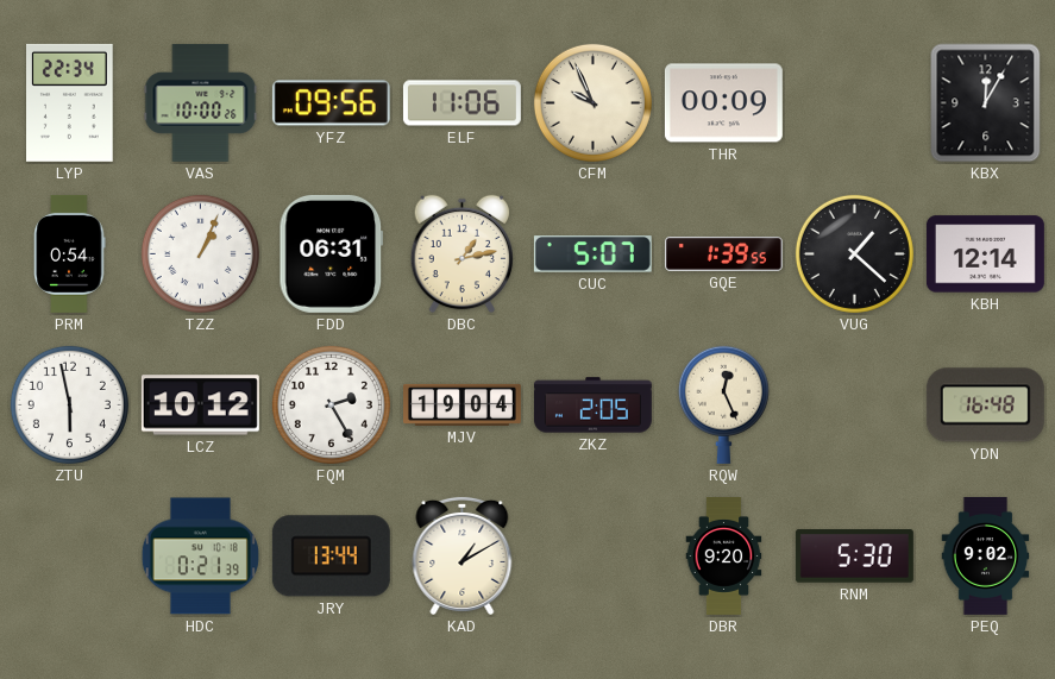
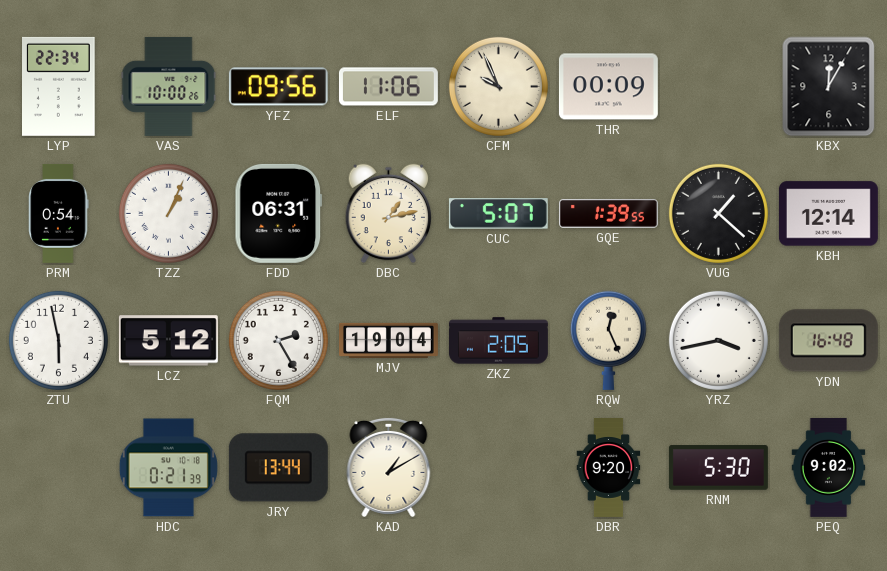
LCZ: 10:12 -> 5:12 (168, 341)
YRZ: none -> 3:43 (718, 340)
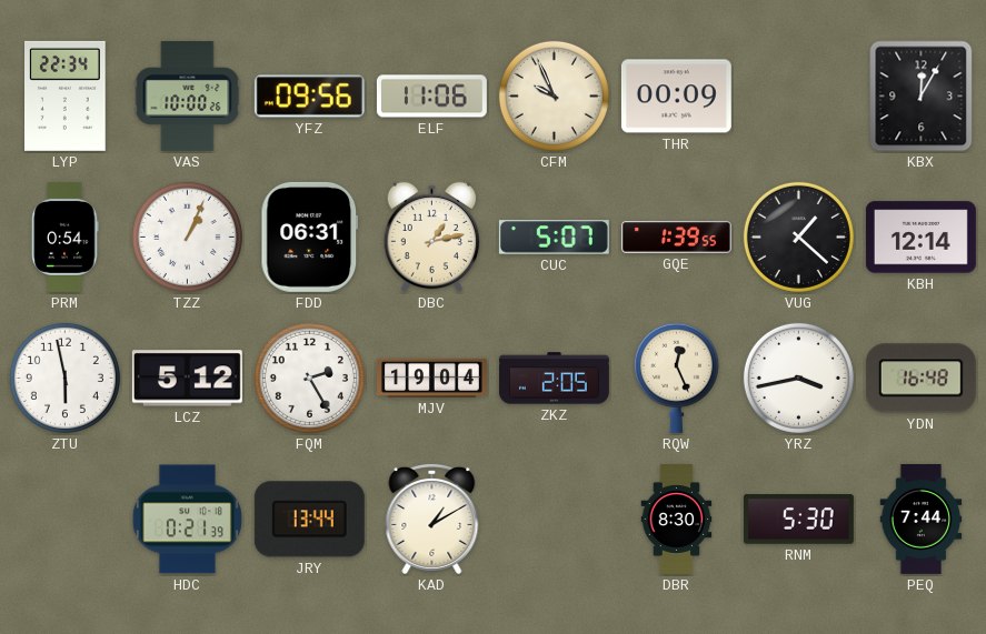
DBR: 9:20 -> 8:30 (677, 520)
PEQ: 9:02 -> 7:44 (922, 519)
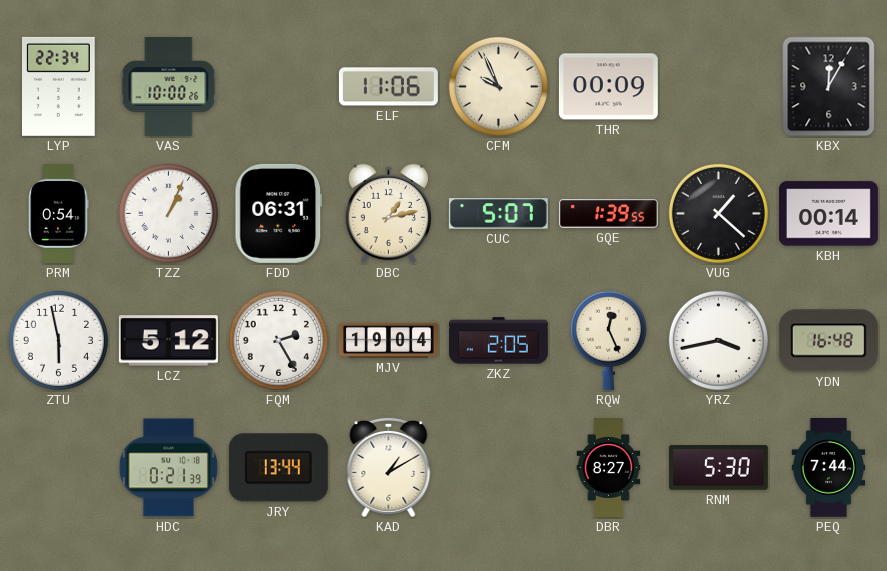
YFZ: 09:56 -> none (309, 97)
KBH: 12:14 -> 00:14 (828, 214)
DBR: 8:30 -> 8:27 (609, 468)
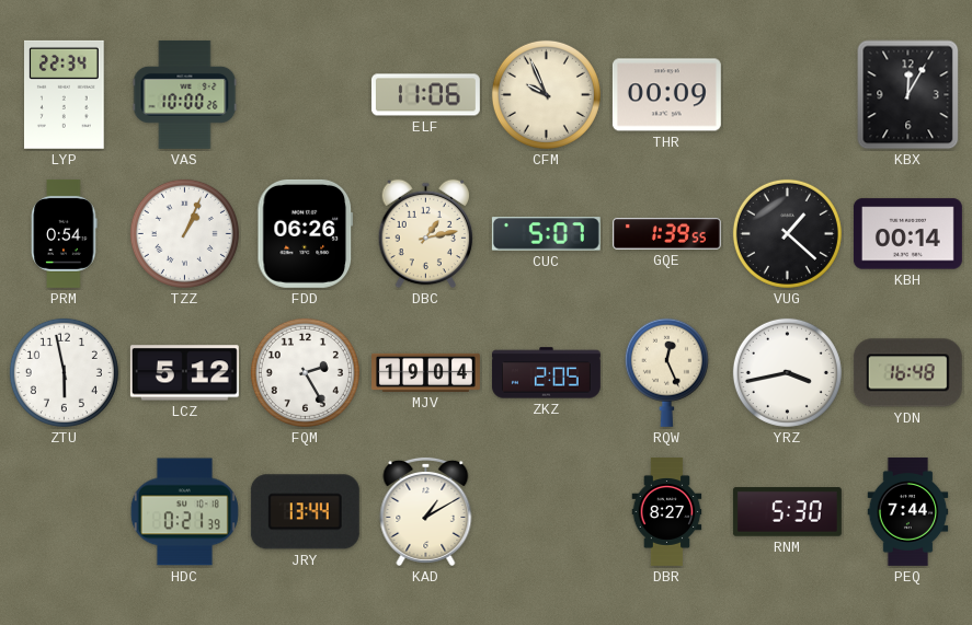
FDD: 06:31 -> 06:26 (306, 233)
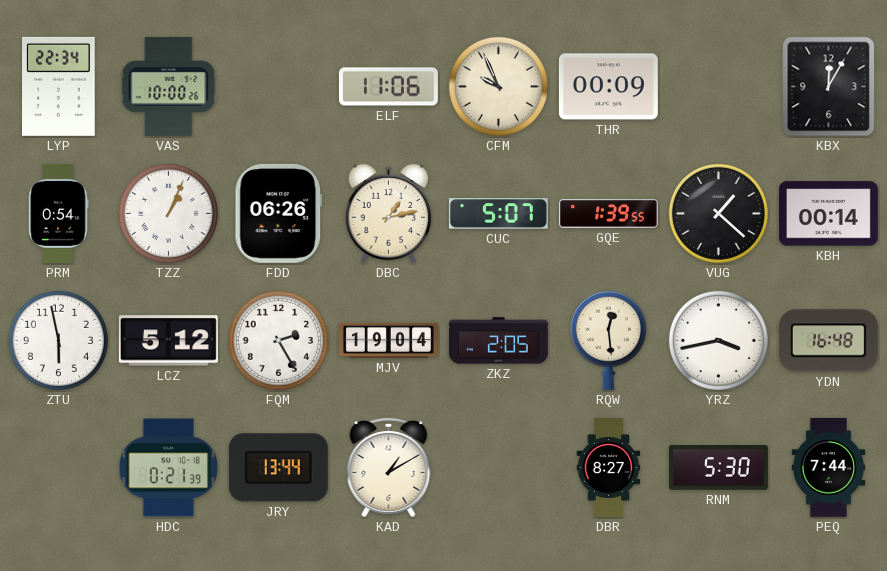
RQW: 12:26 -> 12:29 (608, 340)
